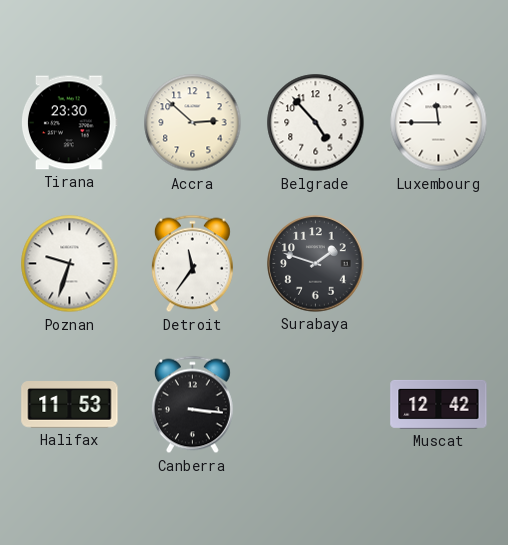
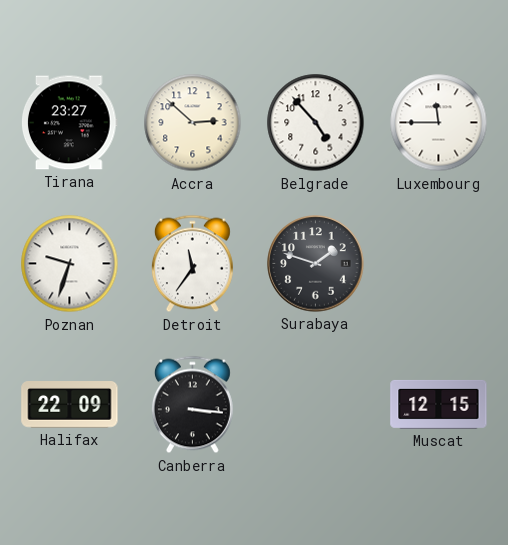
Tirana: 23:30 -> 23:27 (70, 123)
Halifax: 11:53 -> 22:09 (70, 405)
Muscat: 12:42 -> 12:15 (439, 404)
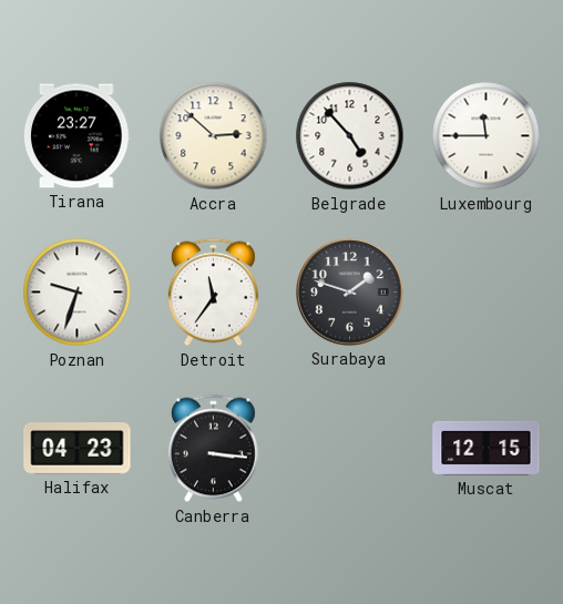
Halifax: 22:09 -> 04:23 (78, 449)
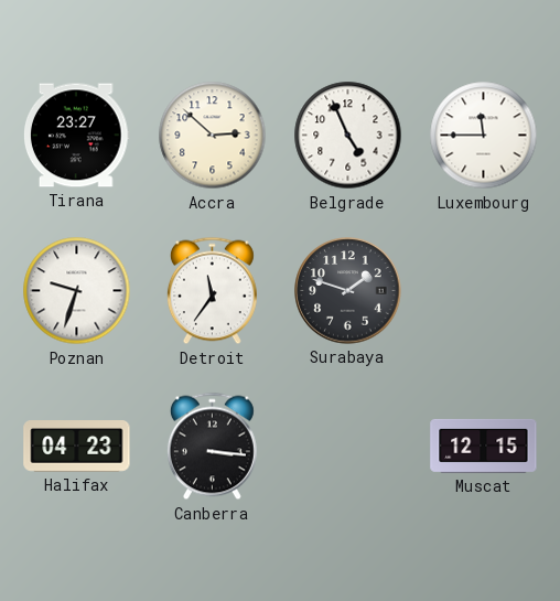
Belgrade: 4:53 -> 4:56 (348, 136)
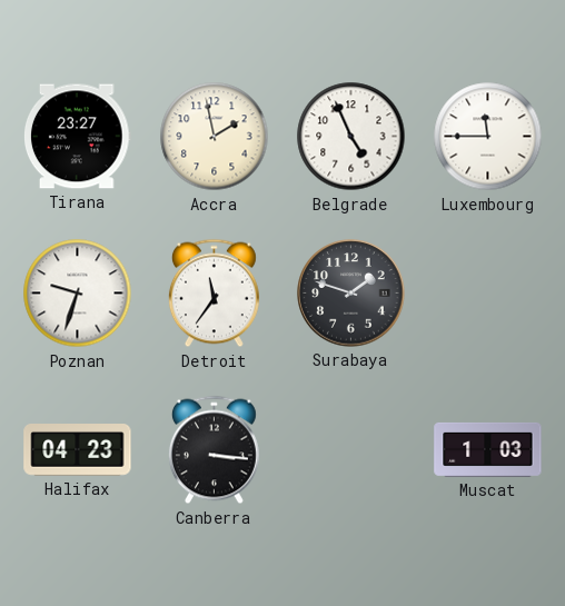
Accra: 2:52 -> 1:58 (215, 137)
Muscat: 12:15 -> 1:03 (488, 449)
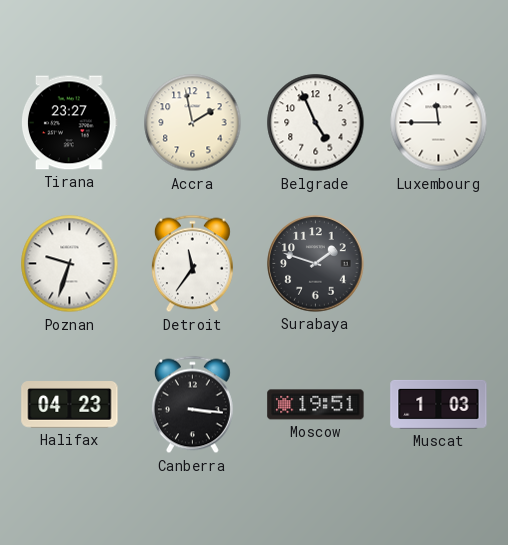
Moscow: none -> 19:51 (316, 405)
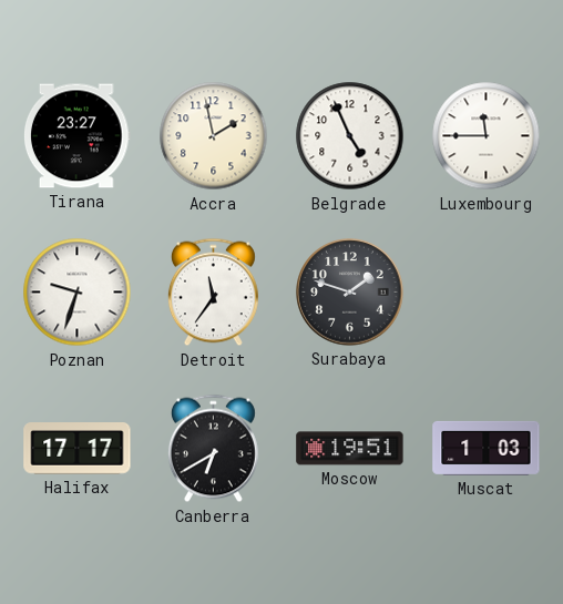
Halifax: 04:23 -> 17:17 (78, 449)
Canberra: 3:16 -> 6:40 (213, 449)
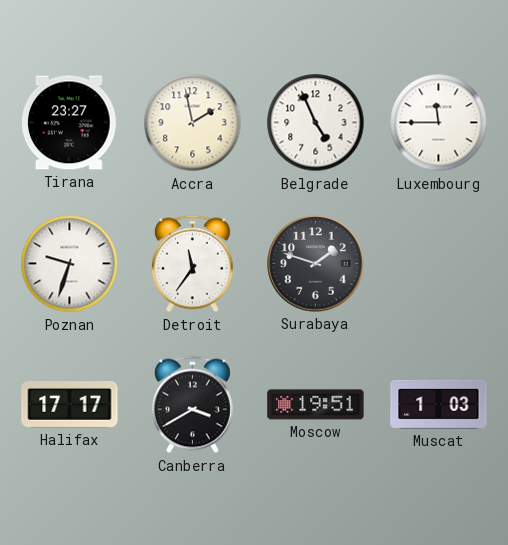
Canberra: 6:40 -> 3:40 (192, 405)
